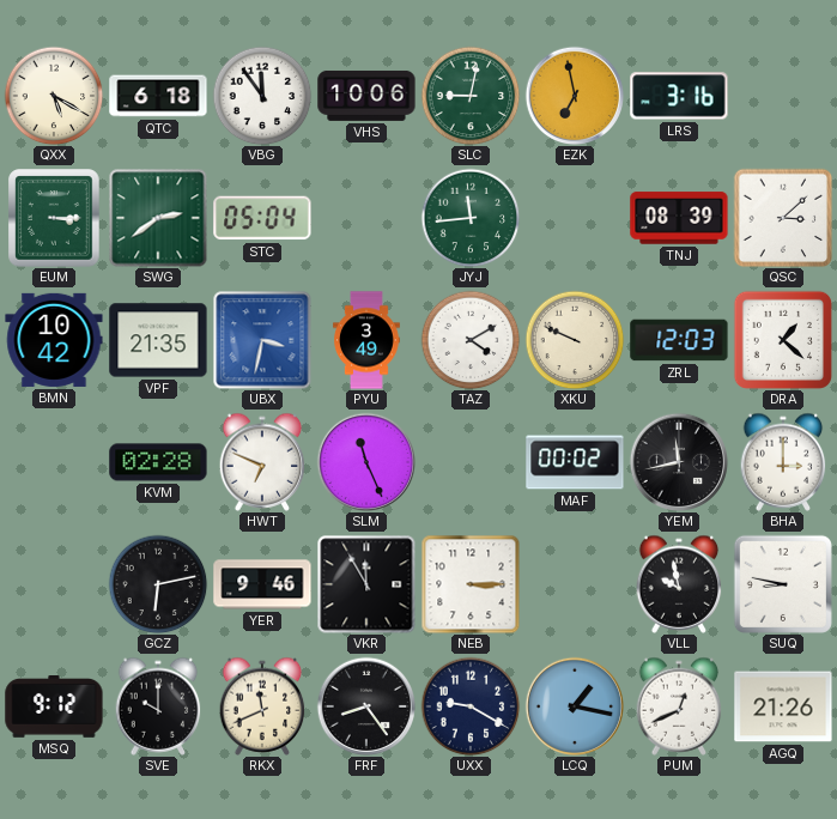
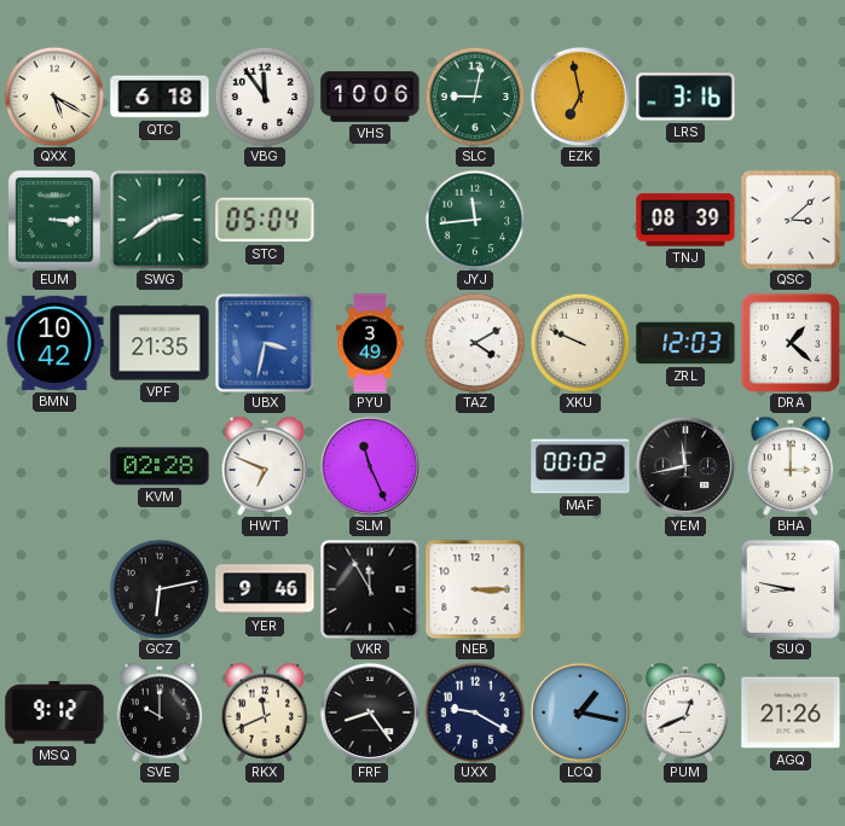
VLL: 9:58 -> none (679, 584)
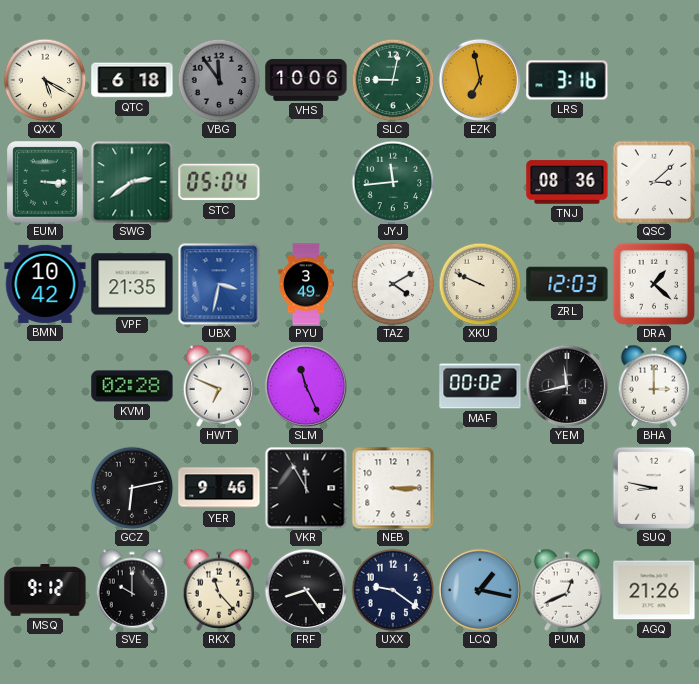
VBG dial: white -> grey (219, 80)
TNJ: 08:39 -> 08:36 (567, 182)
RKX: 11:41 -> 11:23 (219, 590)
UXX: 9:20 -> 9:21 (393, 590)
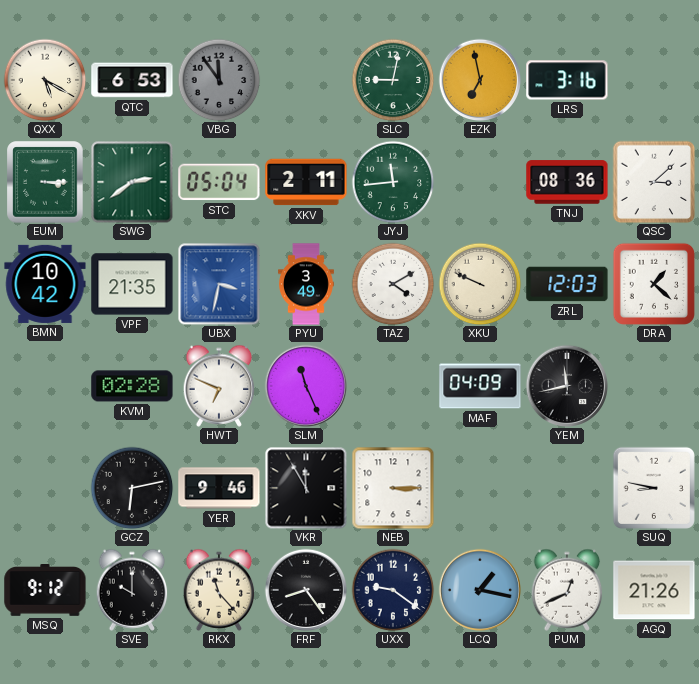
QTC: 6:18 -> 6:53 (132, 80)
VHS: 10:06 -> none (306, 80)
XKV: none -> 2:11 (306, 182)
MAF: 00:02 -> 04:09 (480, 386)
BHA: 3:00 -> none (654, 386)
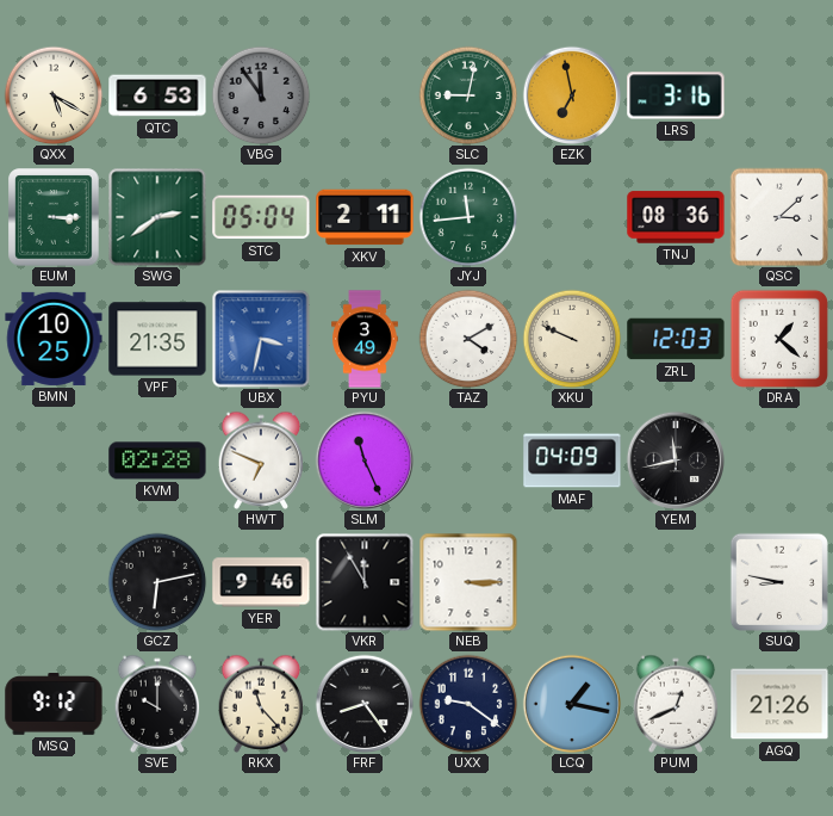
BMN: 10:42 -> 10:25 (54, 339)
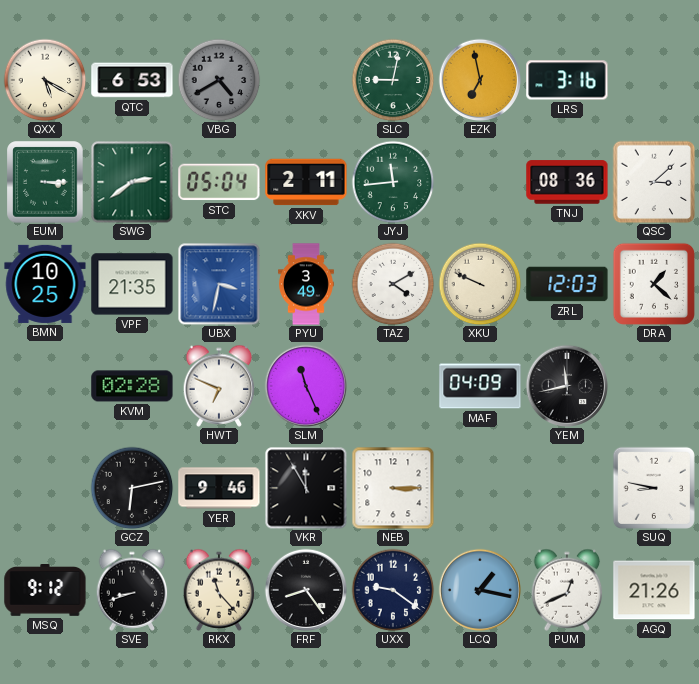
VBG: 11:54 -> 4:40 (219, 80)
SVE: 10:00 -> 8:42 (132, 590)
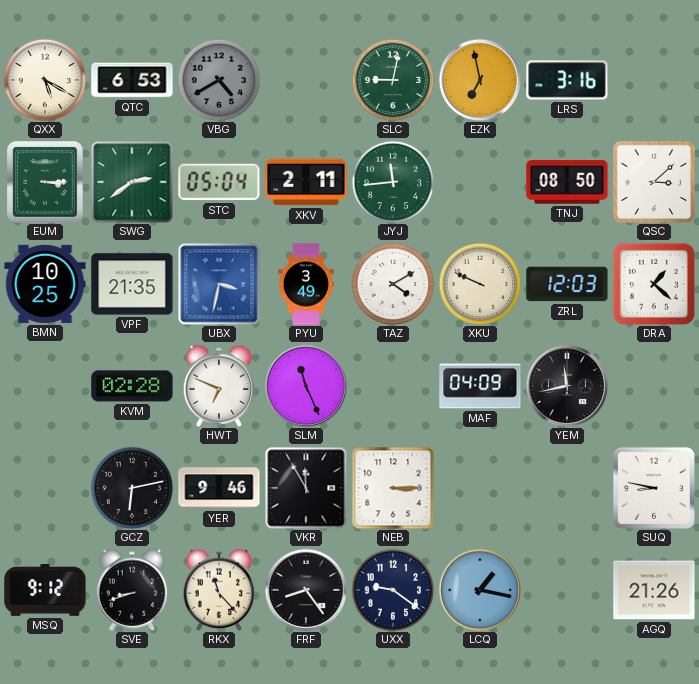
TNJ: 08:36 -> 08:50 (567, 182)
PUM: 12:41 -> none (567, 590)
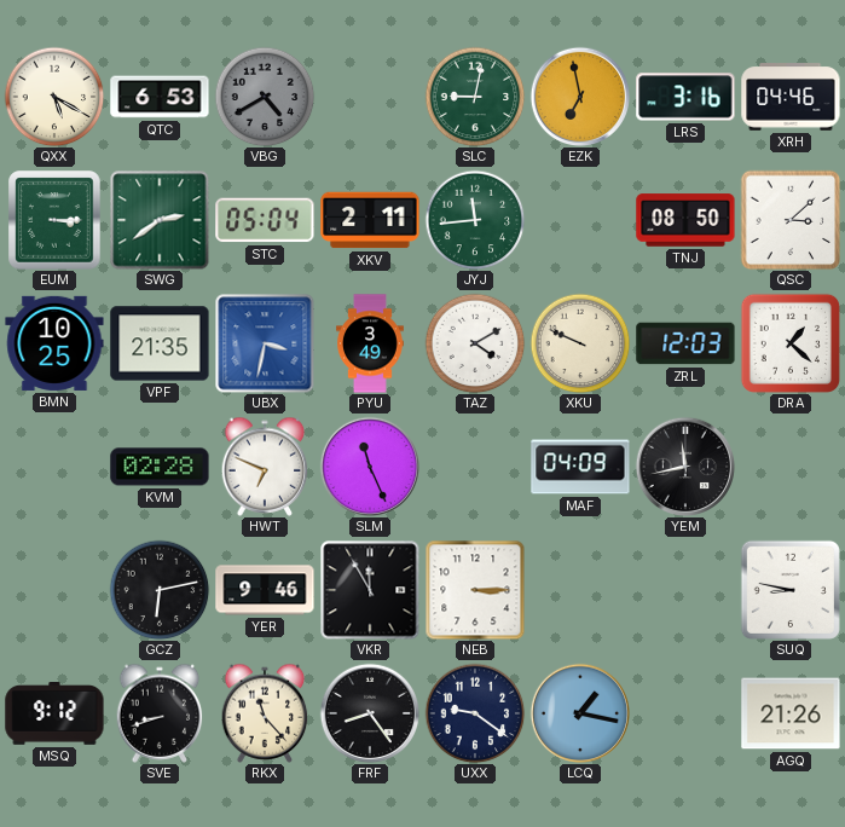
XRH: none -> 04:46 (791, 97)
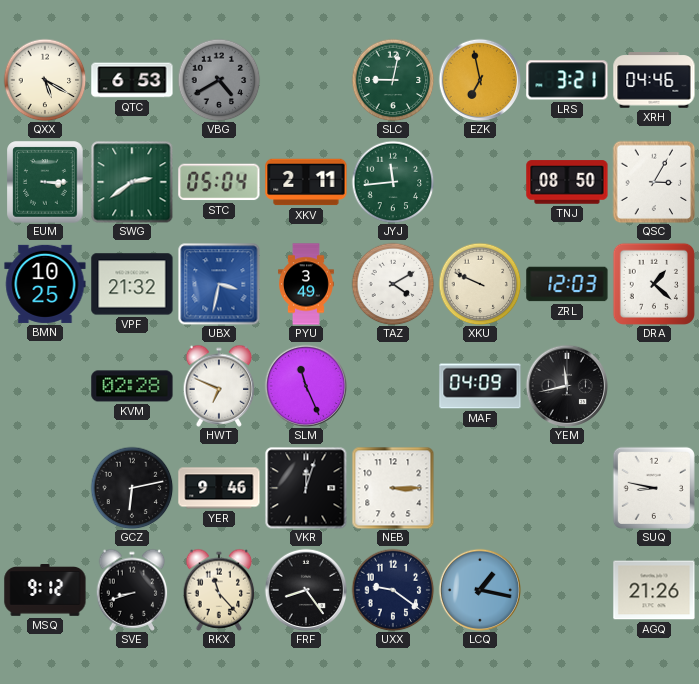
LRS: 3:16 -> 3:21 (567, 80)
QSC: 3:08 -> 3:05 (654, 182)
VPF: 21:35 -> 21:32 (132, 284)
VKR: 11:55 -> 12:03 (306, 488)
